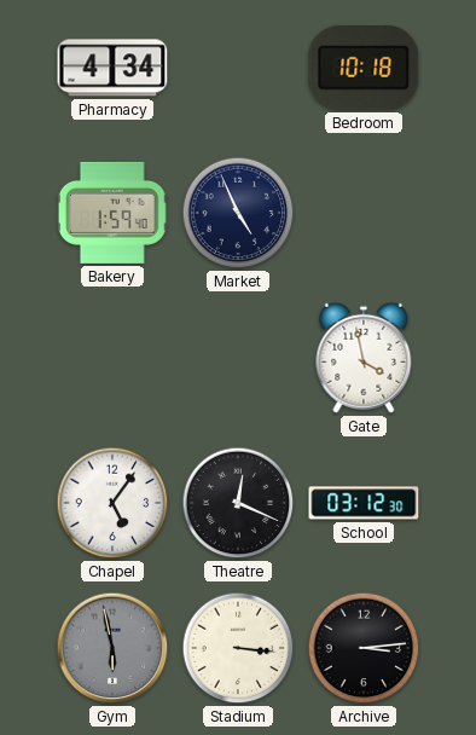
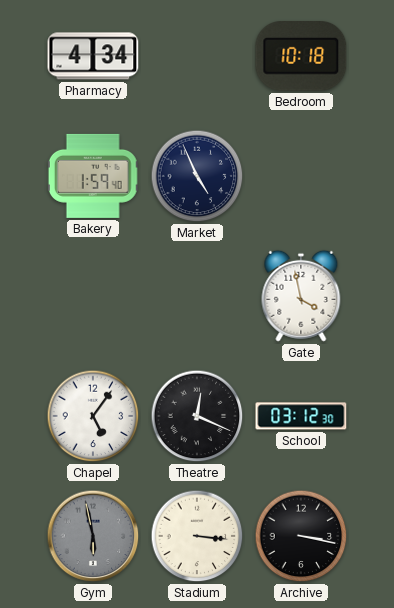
Archive: 3:14 -> 3:17 (301, 536)
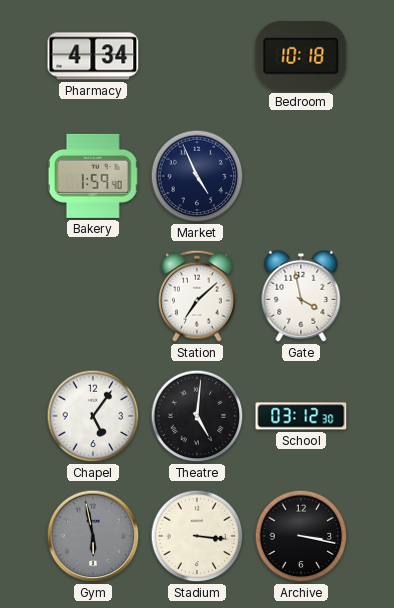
Station: none -> 7:08 (198, 296)
Theatre: 12:19 -> 5:01 (197, 416)
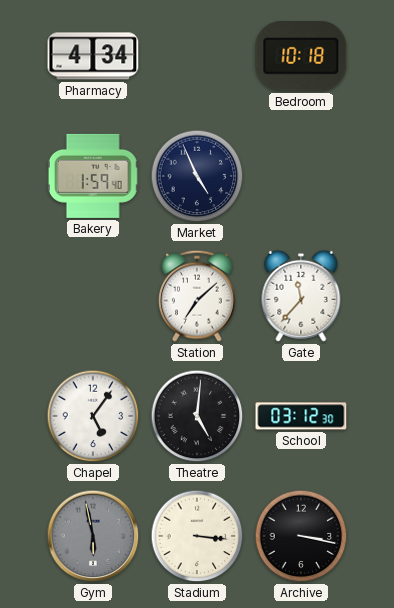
Gate: 3:58 -> 11:37 (301, 296)
